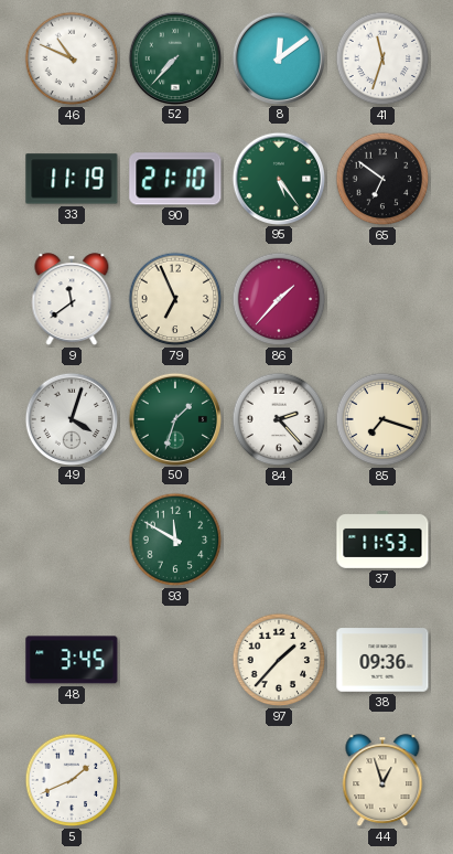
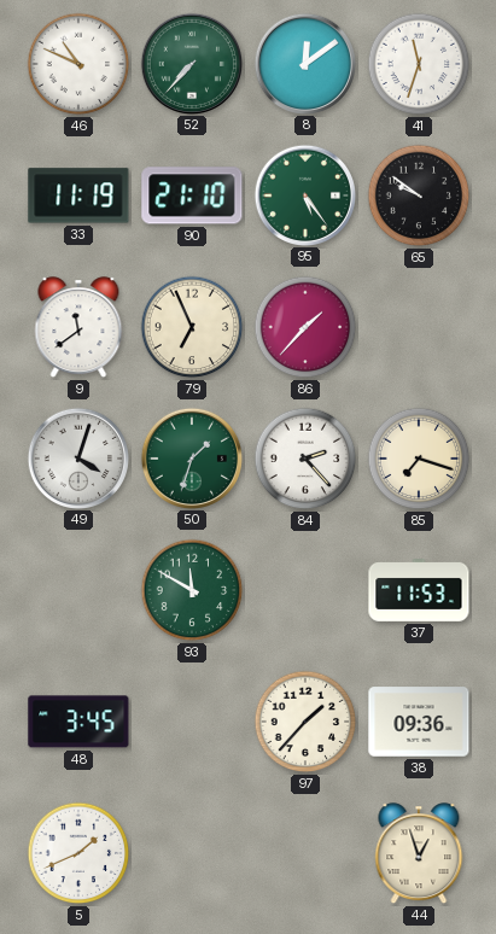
65: 6:51 -> 9:51 (419, 195)
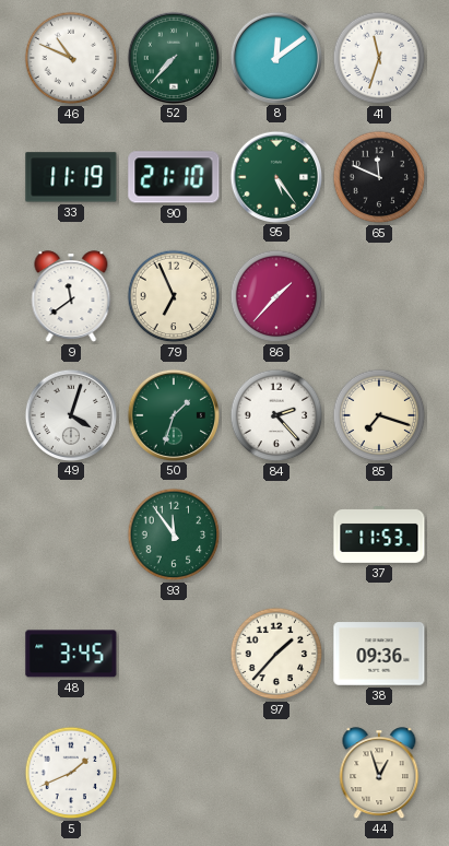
65: 9:51 -> 11:49 (379, 177)
93: 11:50 -> 11:54 (174, 534)
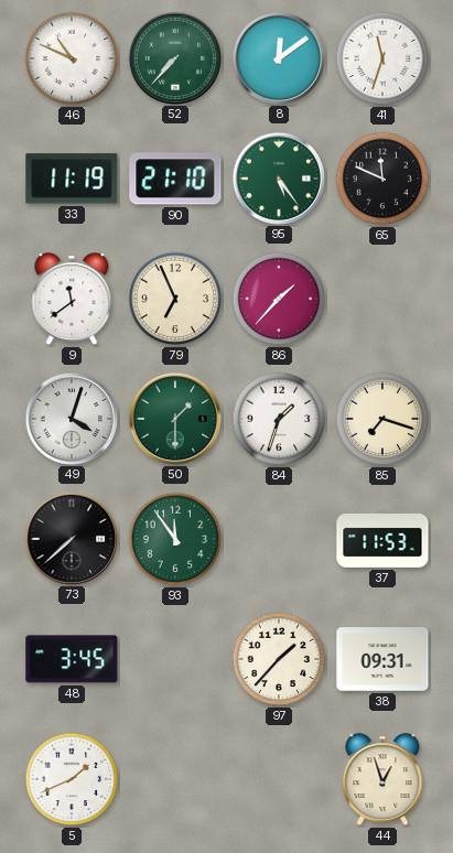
50: 1:33 -> 1:30 (175, 418)
84: 2:23 -> 1:33 (279, 419)
73: none -> 7:38 (72, 538)
38: 09:36 -> 09:31 (382, 659)
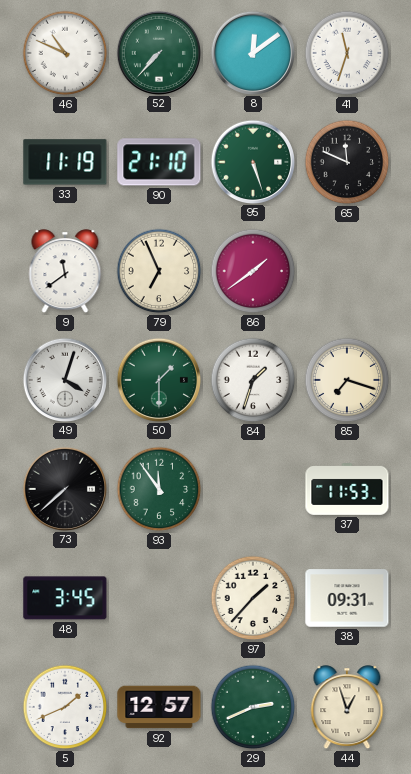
95: 5:24 -> 5:27 (253, 161)
86: 1:37 -> 1:39 (253, 271)
92: none -> 12:57 (159, 707)
29: none -> 2:41 (253, 707)
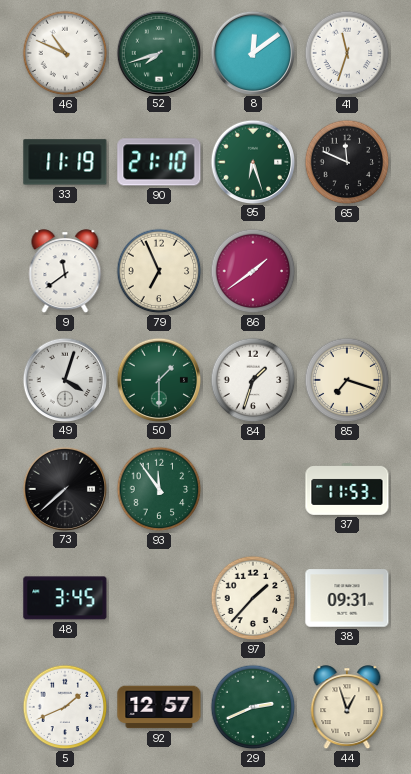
52: 7:37 -> 7:42 (159, 52)
95: 5:27 -> 6:27 (253, 161)
